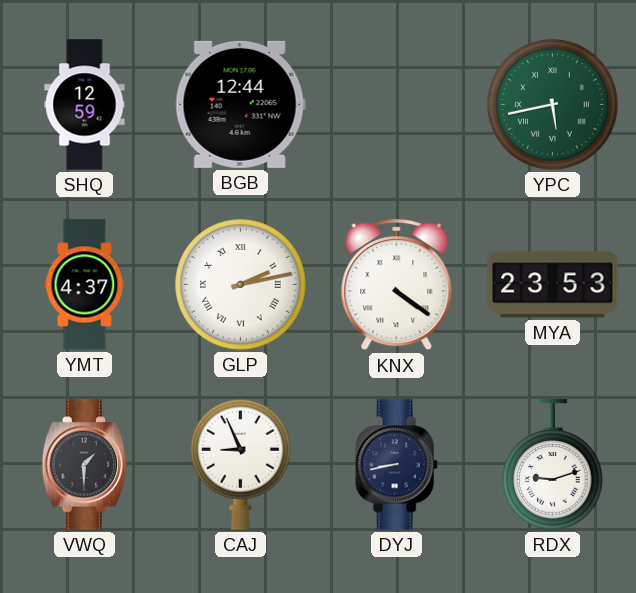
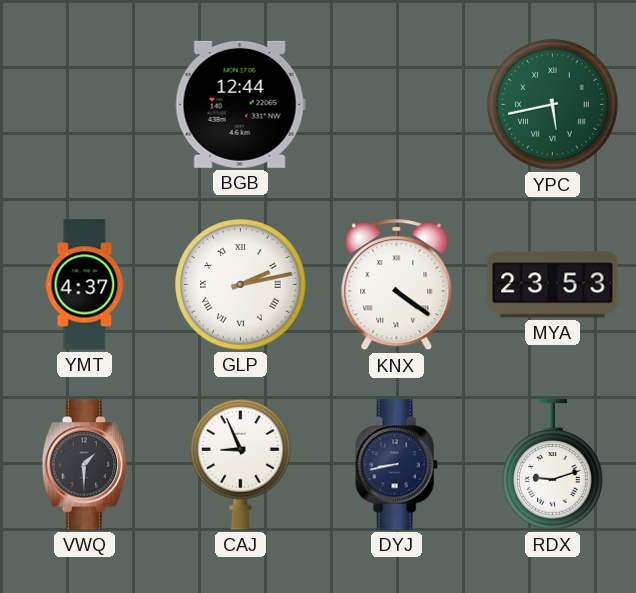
SHQ: 12:59 -> none (85, 105)
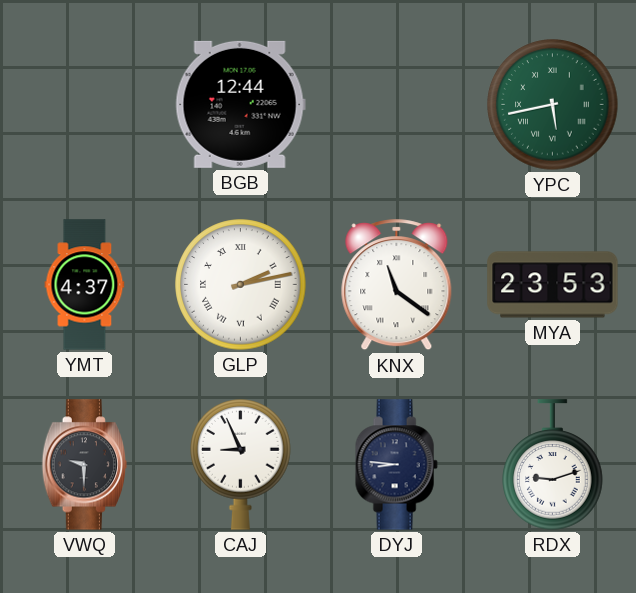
KNX: 4:21 -> 11:21 (397, 285)
VWQ: 1:30 -> 9:30 (84, 465)
DYJ: 8:43 -> 8:46 (396, 465)
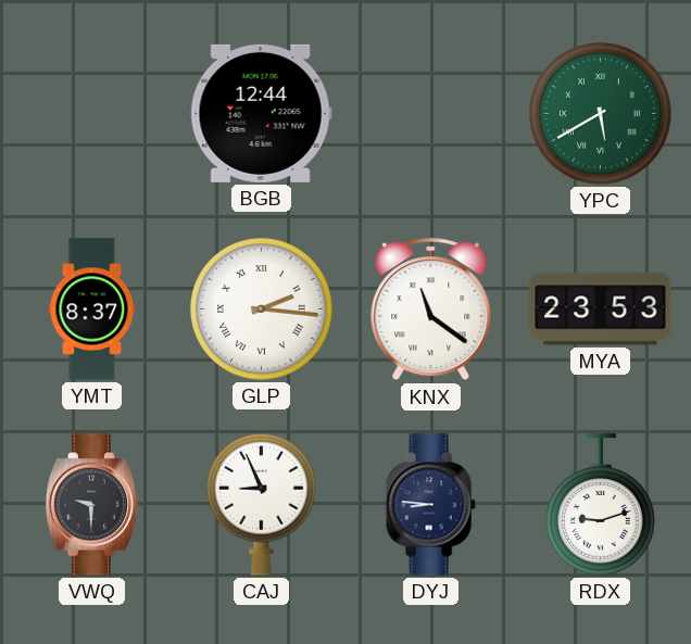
YPC: 5:43 -> 5:40 (601, 114)
YMT: 4:37 -> 8:37 (92, 310)
GLP: 2:13 -> 2:16 (262, 310)
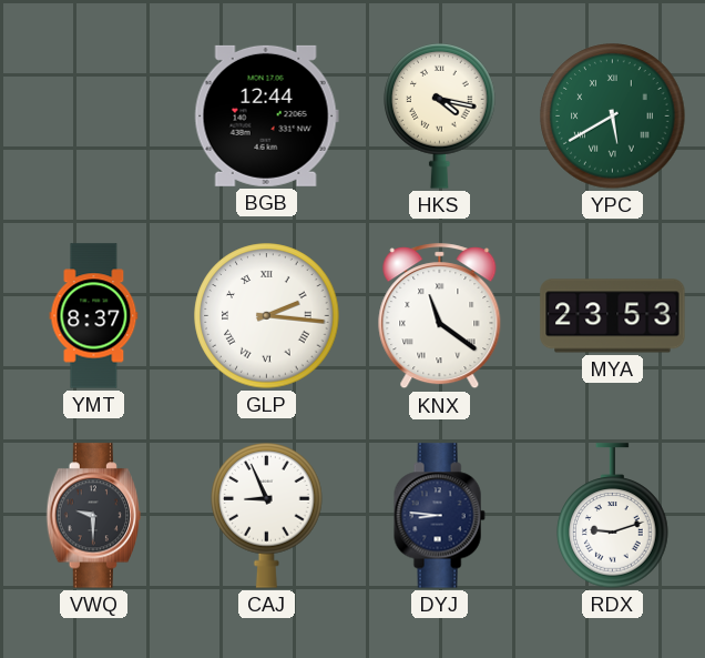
HKS: none -> 4:17 (440, 117)
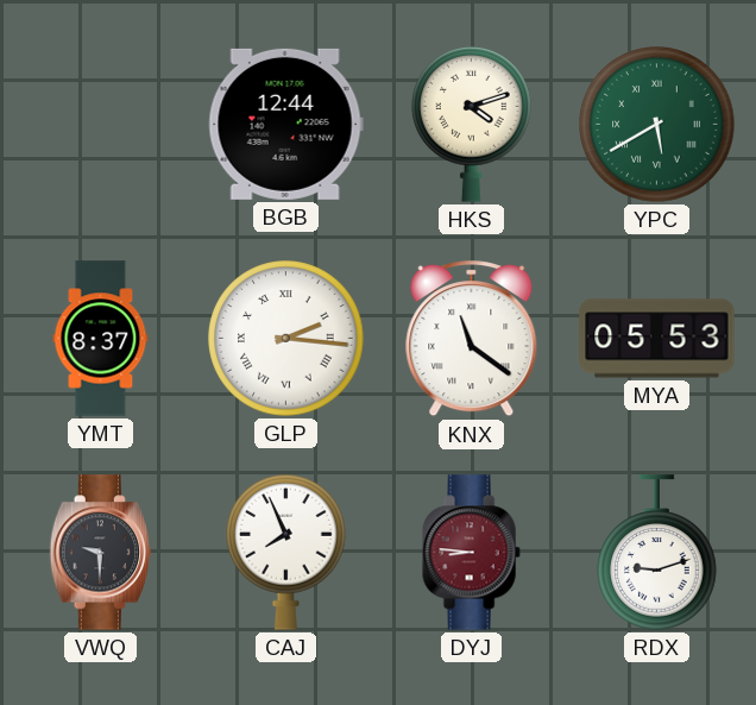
HKS: 4:17 -> 4:12 (472, 125)
MYA: 23:53 -> 05:53 (657, 339)
CAJ: 8:56 -> 7:56 (286, 553)
DYJ dial: navy -> burgundy (471, 553)
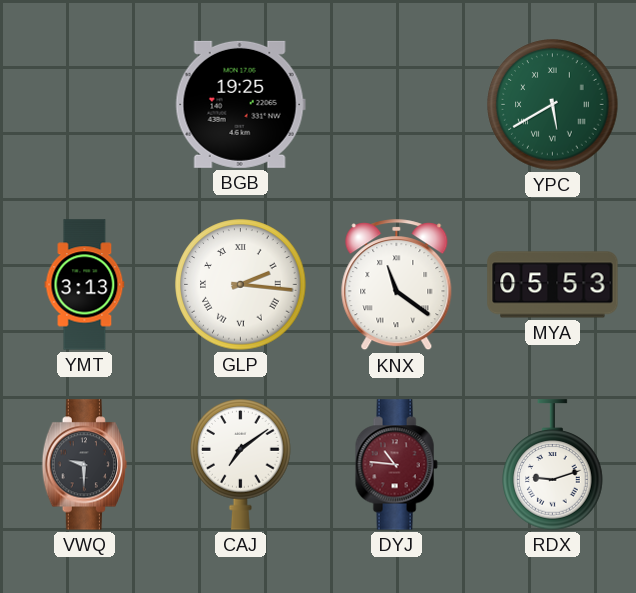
BGB: 12:44 -> 19:25 (240, 104)
HKS: 4:12 -> none (472, 125)
YMT: 8:37 -> 3:13 (85, 285)
CAJ: 7:56 -> 7:09 (241, 465)
DYJ: 8:46 -> 10:46 (396, 465)
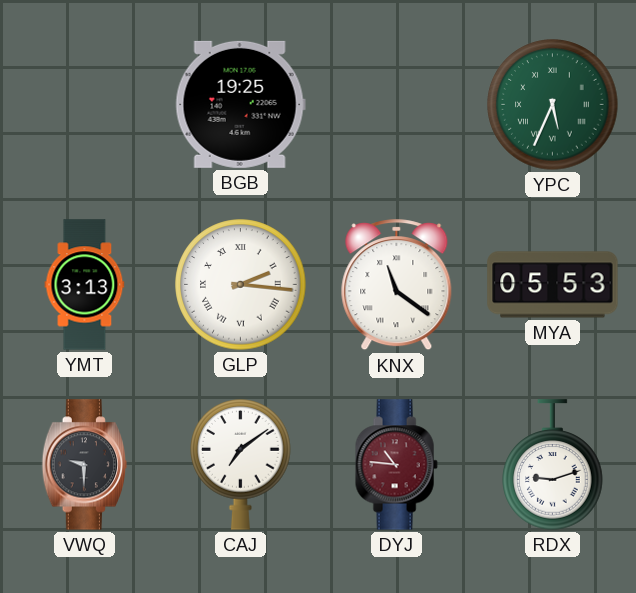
YPC: 5:40 -> 5:34 (553, 105)
